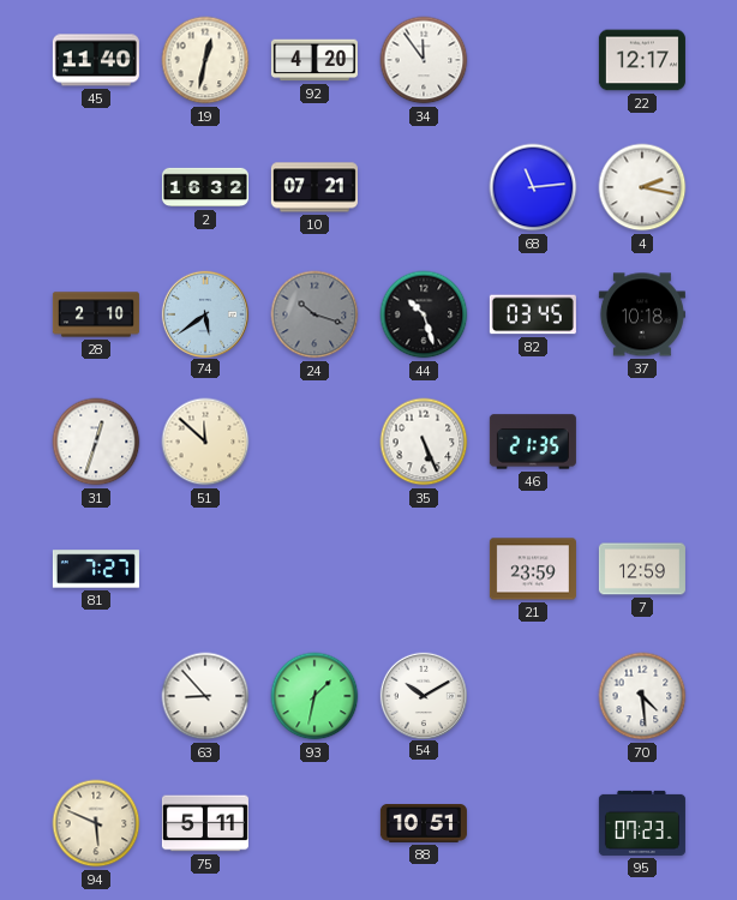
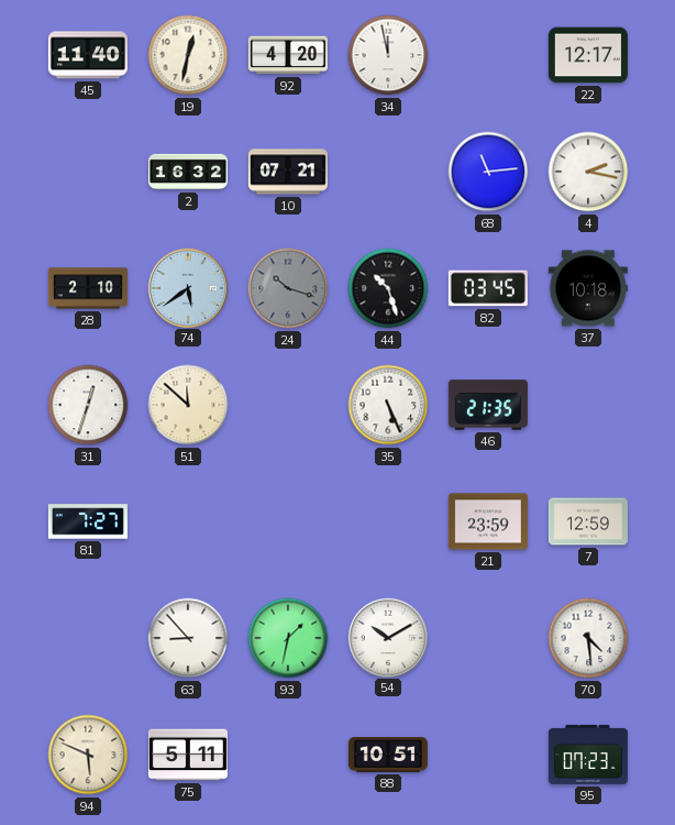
34: 11:54 -> 11:58 (388, 55)
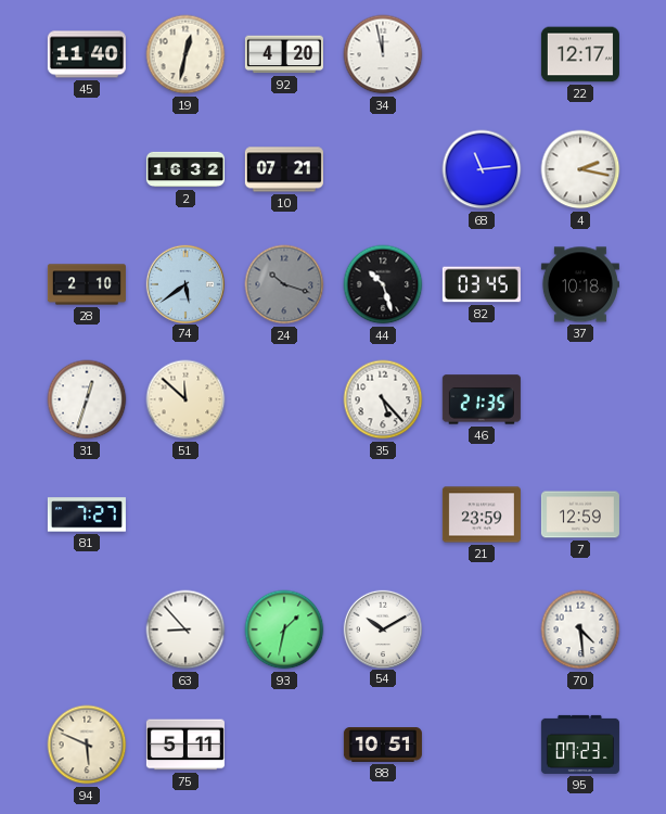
35: 5:26 -> 5:23 (383, 399)
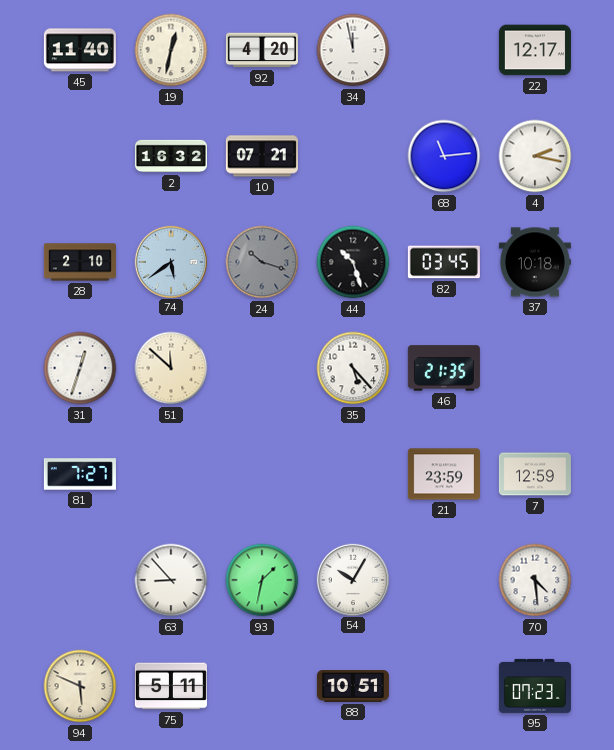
54: 10:10 -> 10:05 (352, 579)
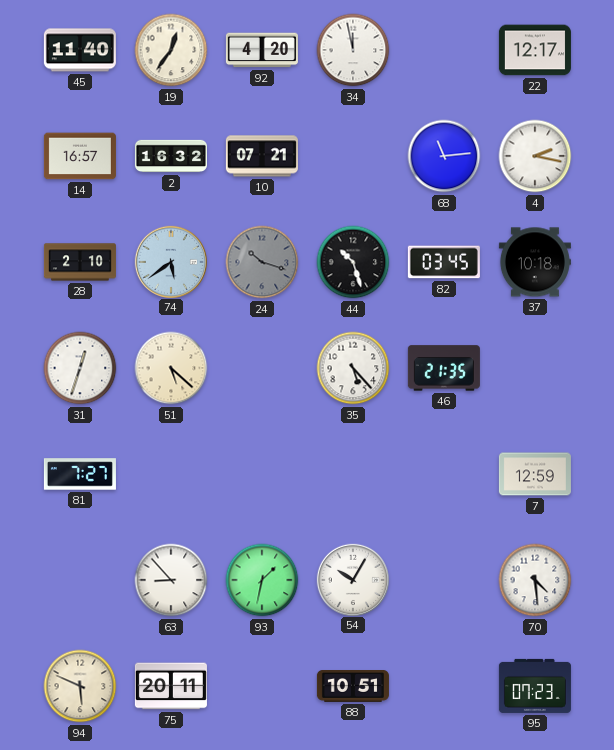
19: 12:32 -> 12:36 (171, 50)
14: none -> 16:57 (80, 156)
51: 11:52 -> 5:22 (171, 368)
21: 23:59 -> none (444, 474)
75: 5:11 -> 20:11 (171, 686)
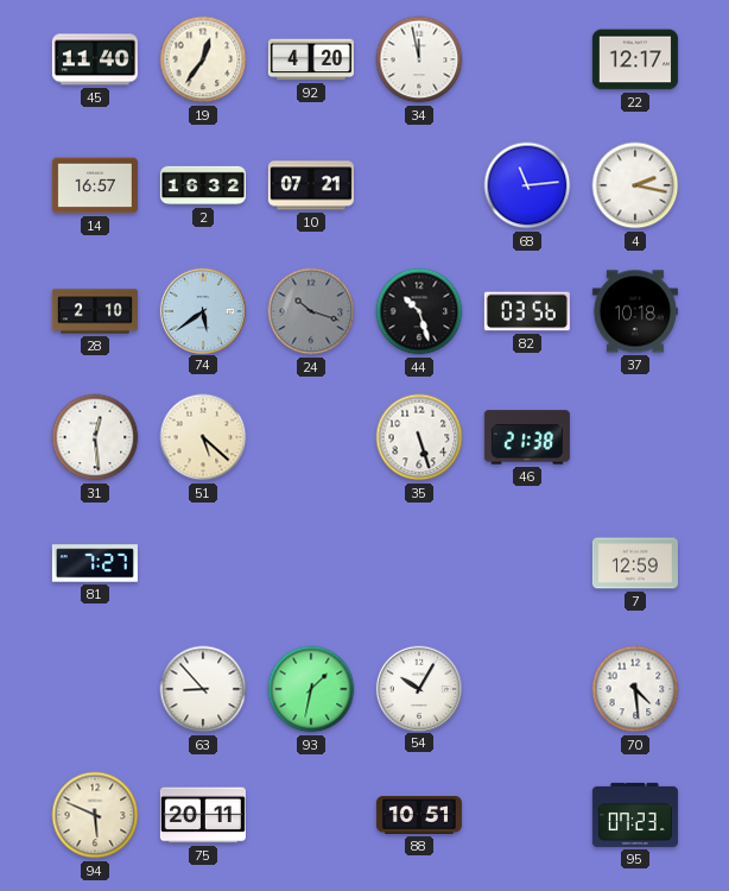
82: 03:45 -> 03:56 (527, 311)
31: 12:33 -> 12:29 (95, 437)
35: 5:23 -> 5:27 (419, 437)
46: 21:35 -> 21:38 (527, 437)
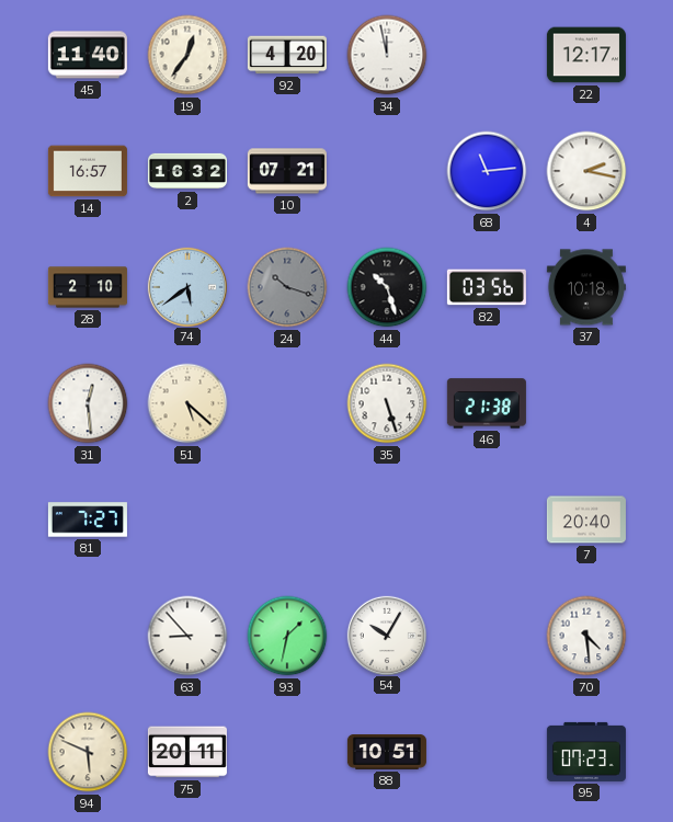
7: 12:59 -> 20:40 (586, 520)
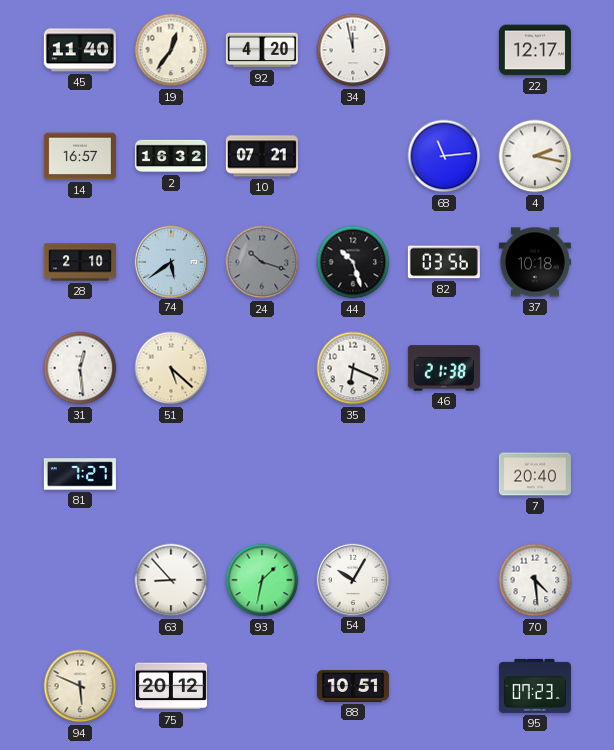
35: 5:27 -> 6:19 (353, 368)
75: 20:11 -> 20:12 (171, 686)
